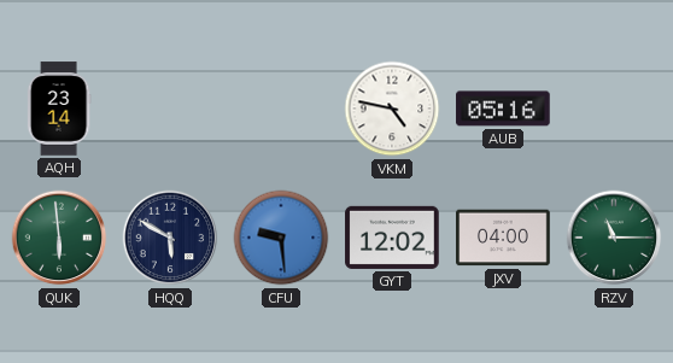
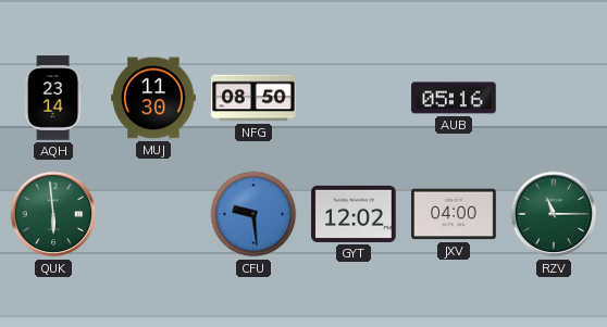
MUJ: none -> 11:30 (153, 98)
NFG: none -> 08:50 (253, 98)
VKM: 4:47 -> none (392, 109)
HQQ: 5:50 -> none (170, 238)
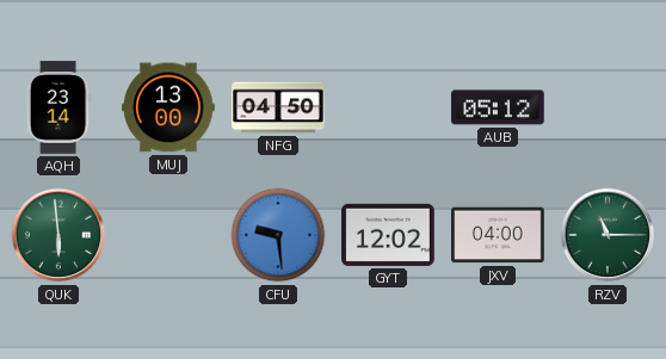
MUJ: 11:30 -> 13:00 (168, 107)
NFG: 08:50 -> 04:50 (278, 107)
AUB: 05:16 -> 05:12 (498, 107)
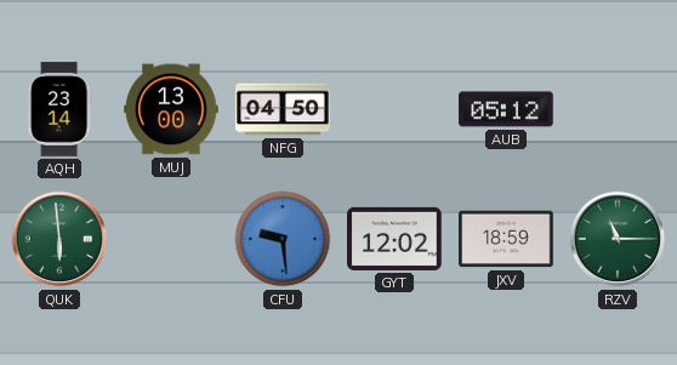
JXV: 04:00 -> 18:59 (506, 239)
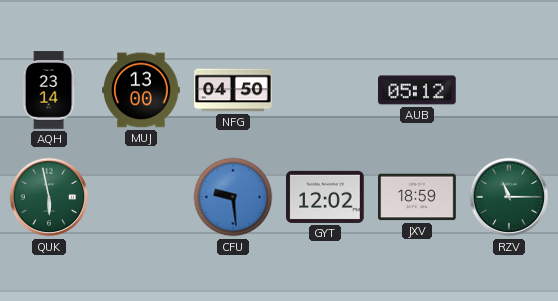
QUK: 5:59 -> 5:58 (49, 197)
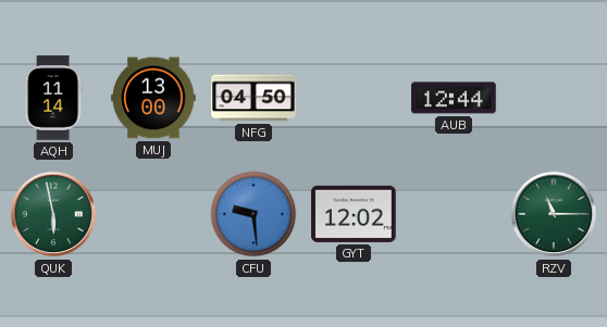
AQH: 23:14 -> 11:14 (53, 98)
AUB: 05:12 -> 12:44 (454, 98)
JXV: 18:59 -> none (417, 197)
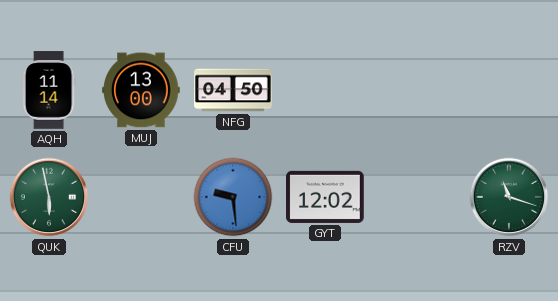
AUB: 12:44 -> none (454, 98)
RZV: 11:15 -> 11:18 (509, 197)
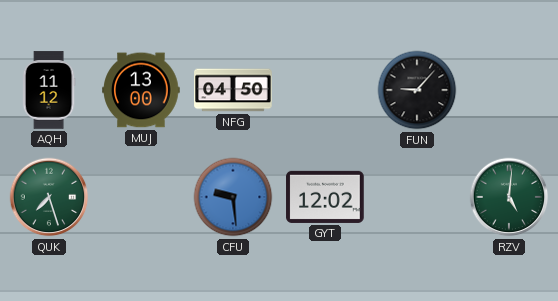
AQH: 11:14 -> 11:12 (49, 90)
FUN: none -> 9:07 (417, 90)
QUK: 5:58 -> 7:27 (49, 197)
RZV: 11:18 -> 5:01 (509, 197)
